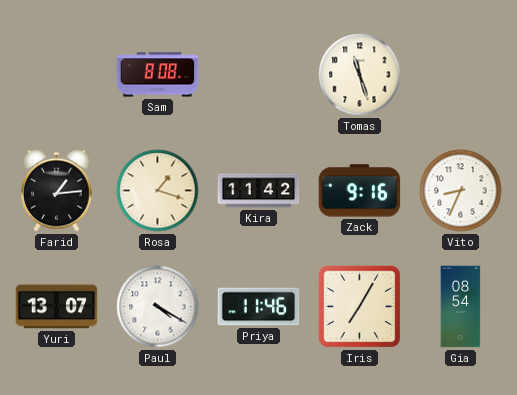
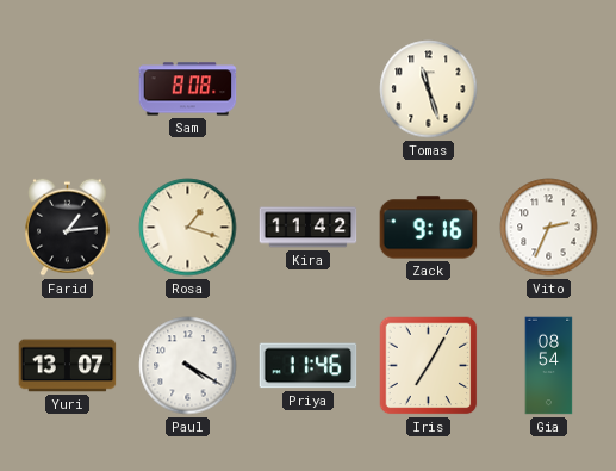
Vito: 8:34 -> 2:34 (549, 228)
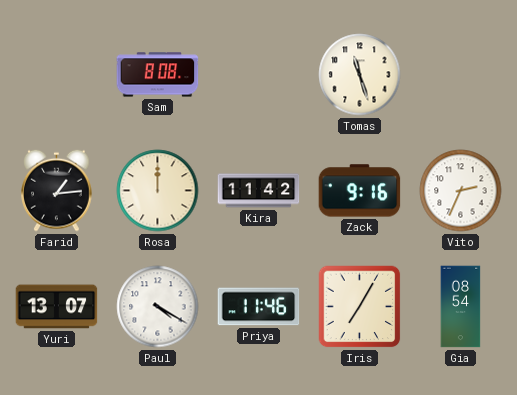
Rosa: 1:18 -> 12:00 (158, 191)
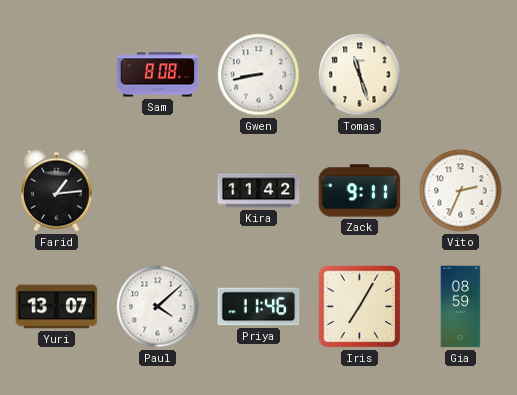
Gwen: none -> 8:43 (259, 75)
Rosa: 12:00 -> none (158, 191)
Zack: 9:16 -> 9:11 (360, 191)
Paul: 4:20 -> 4:08 (158, 307)
Gia: 08:54 -> 08:59 (461, 307)
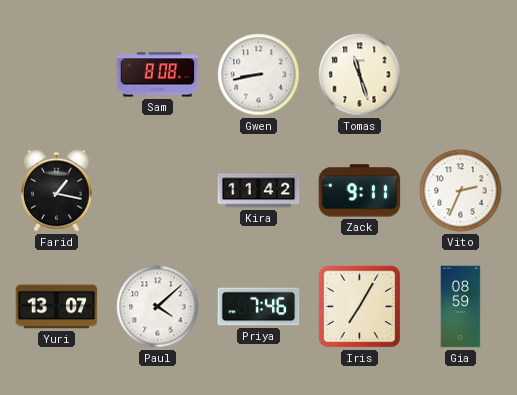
Farid: 1:14 -> 1:17 (57, 190)
Priya: 11:46 -> 7:46 (259, 307)
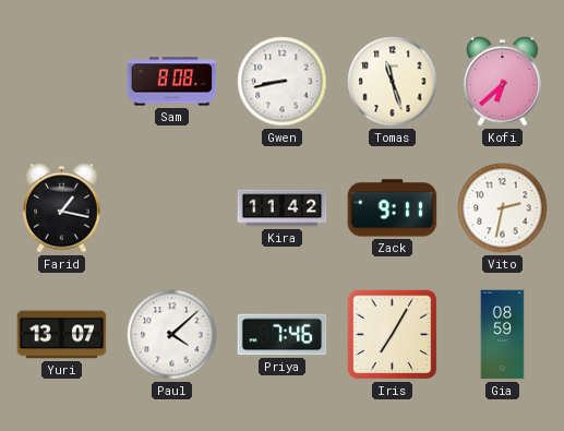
Kofi: none -> 6:38 (503, 81)
Vito: 2:34 -> 2:32 (503, 208)
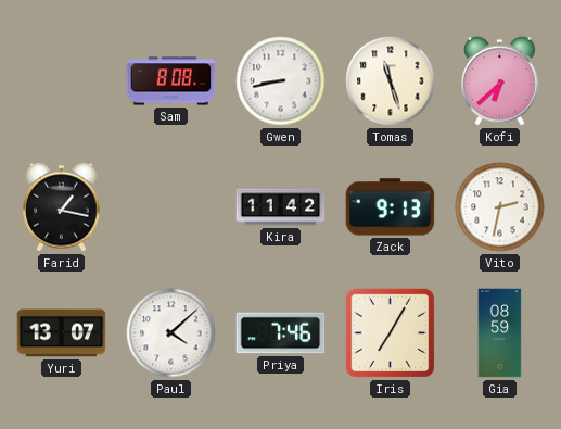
Zack: 9:11 -> 9:13 (391, 207)
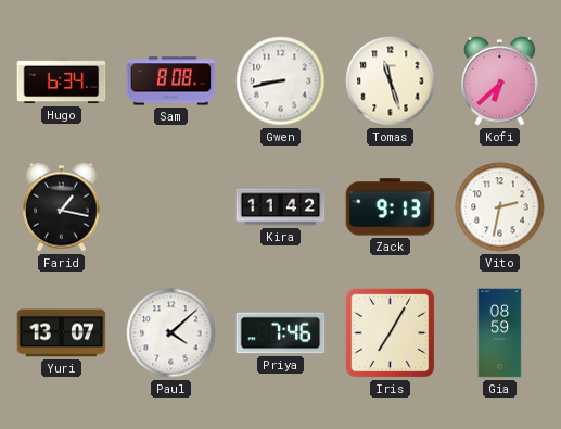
Hugo: none -> 6:34 (62, 81)
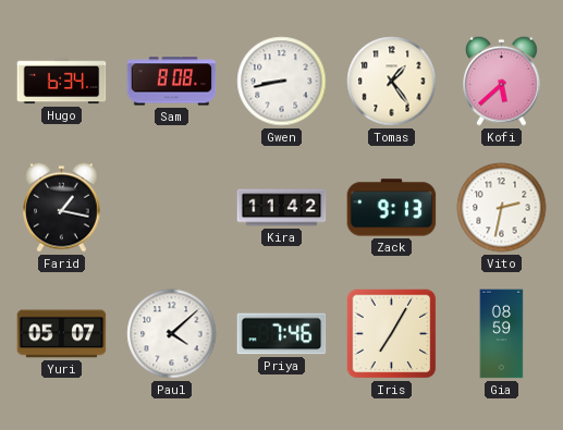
Tomas: 11:27 -> 1:24 (392, 82)
Kofi: 6:38 -> 5:38 (502, 81)
Yuri: 13:07 -> 05:07 (62, 334)
